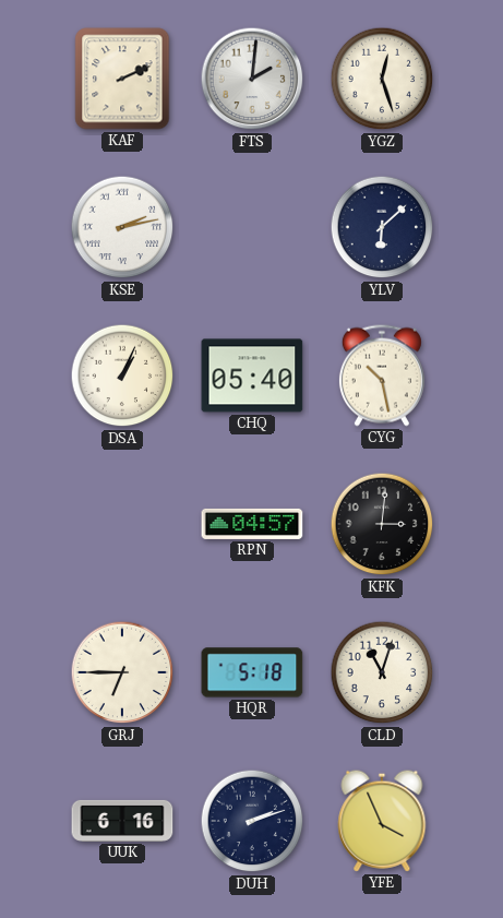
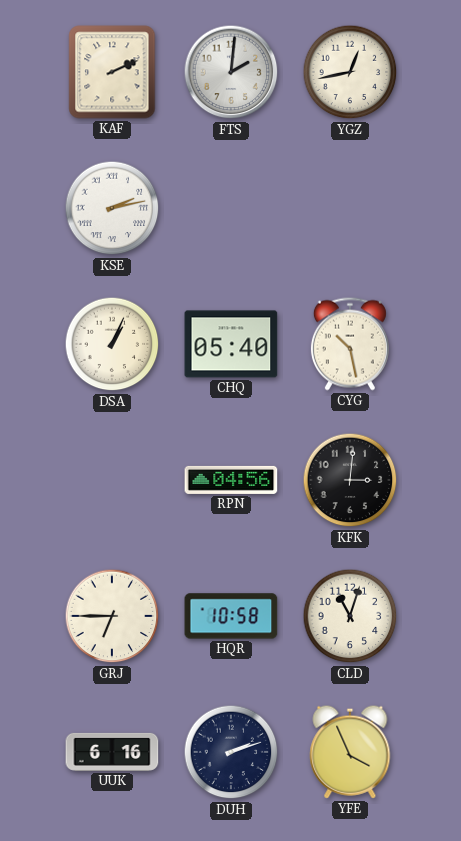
YGZ: 12:27 -> 12:43 (350, 72)
YLV: 6:08 -> none (382, 227)
RPN: 04:57 -> 04:56 (231, 480)
HQR: 5:18 -> 10:58 (231, 616)
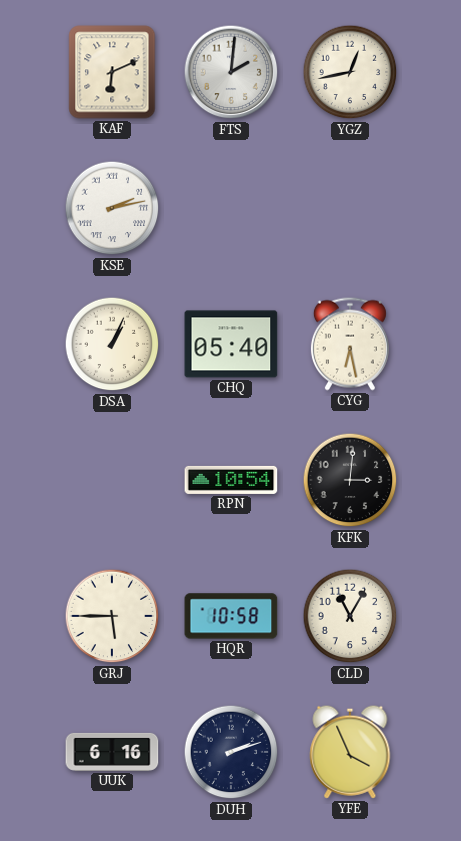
KAF: 2:11 -> 6:11 (112, 72)
CYG: 10:28 -> 6:28 (350, 344)
RPN: 04:56 -> 10:54 (231, 480)
GRJ: 6:45 -> 5:45 (112, 616)
CLD: 11:03 -> 11:05 (350, 616)
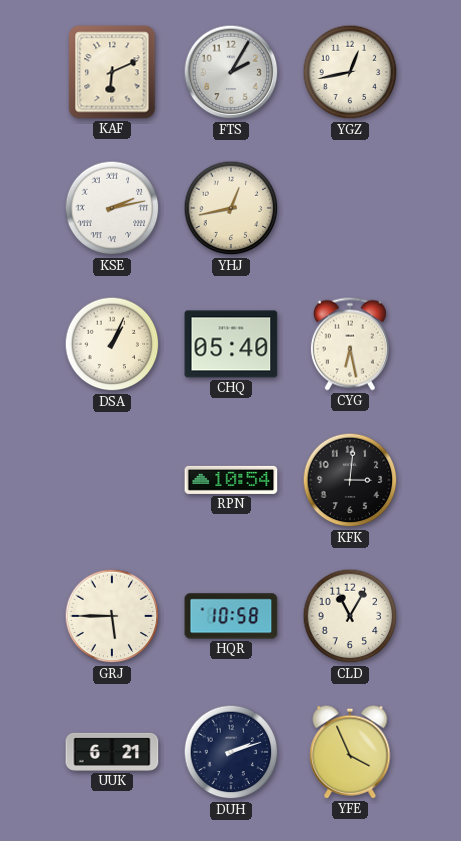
FTS: 2:01 -> 2:05 (231, 72)
YHJ: none -> 12:43 (231, 208)
UUK: 6:16 -> 6:21 (112, 752)
